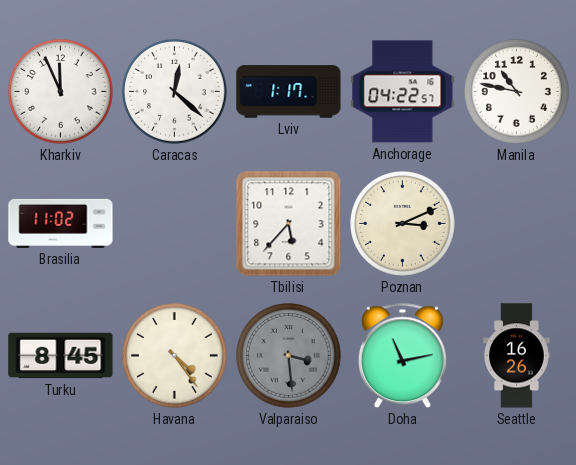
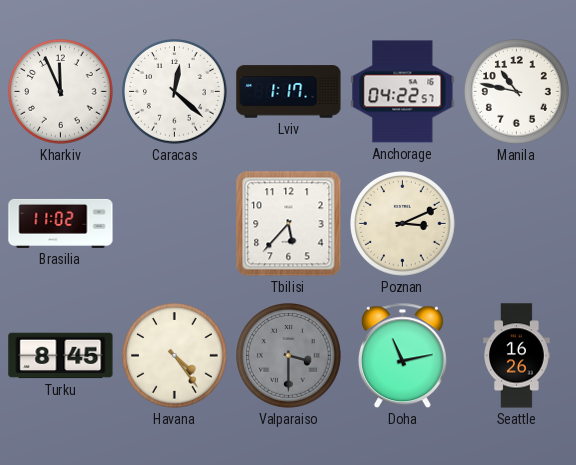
Valparaiso: 3:29 -> 3:30 (289, 356)
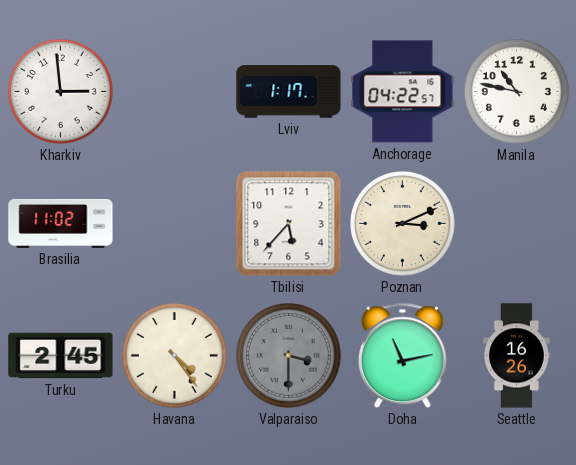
Kharkiv: 11:56 -> 2:59 (61, 92)
Caracas: 12:22 -> none (175, 92)
Turku: 8:45 -> 2:45 (61, 356)
